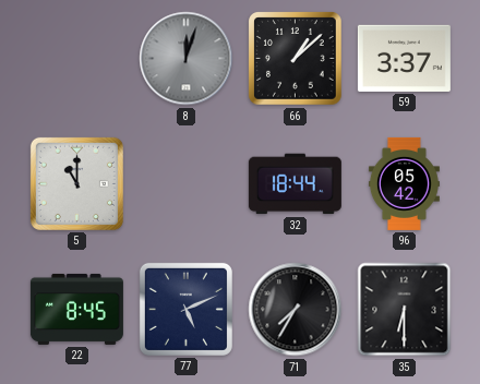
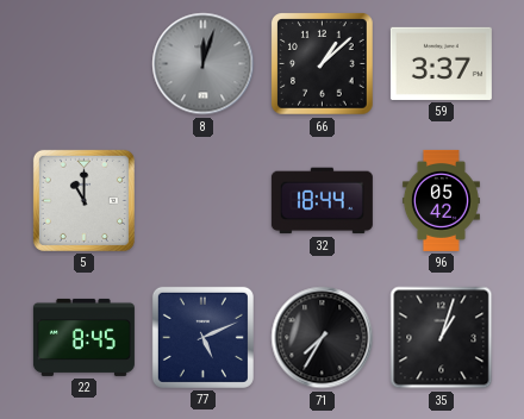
35: 6:30 -> 1:03 (442, 338)
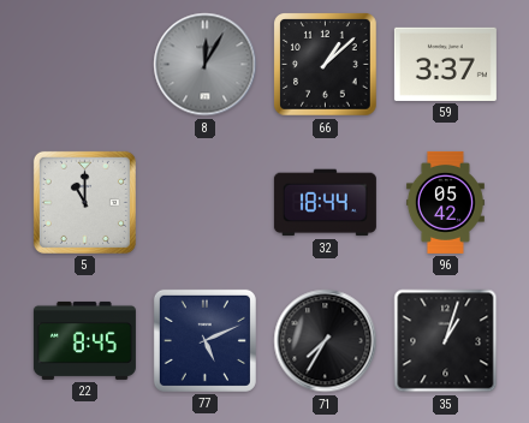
8: 12:03 -> 12:05 (206, 65)
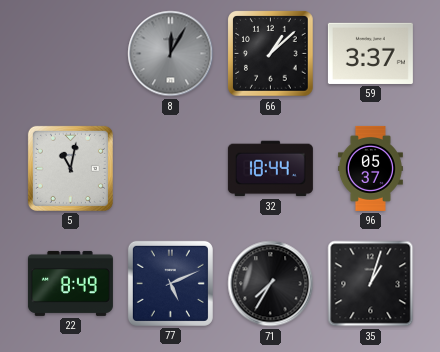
5: 11:00 -> 11:02 (70, 168)
96: 05:42 -> 05:37 (370, 168)
22: 8:45 -> 8:49 (70, 283)
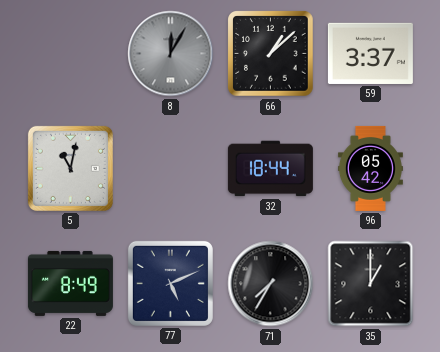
96: 05:37 -> 05:42 (370, 168)
35: 1:03 -> 1:00 (371, 284)
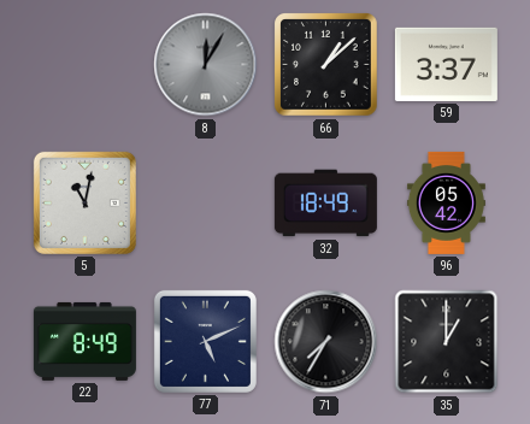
32: 18:44 -> 18:49 (325, 204)
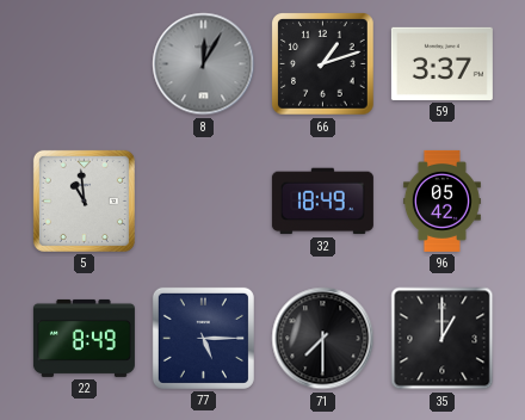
66: 1:08 -> 1:12 (323, 64)
5: 11:02 -> 10:59 (84, 200)
77: 5:11 -> 5:15 (203, 338)
71: 7:35 -> 7:30 (323, 339)
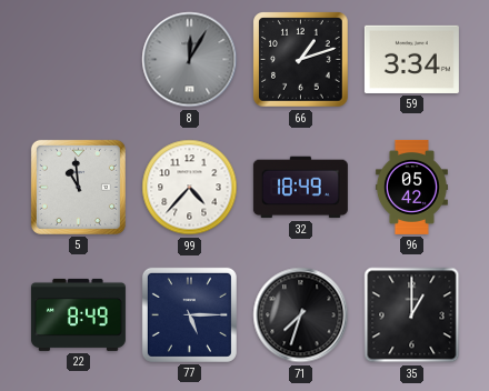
59: 3:37 -> 3:34 (411, 59)
99: none -> 4:37 (190, 188)
71: 7:30 -> 7:33 (301, 315)
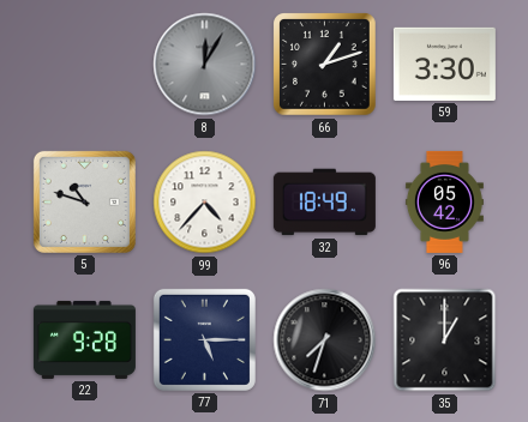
59: 3:34 -> 3:30 (444, 64)
5: 10:59 -> 10:48 (84, 201)
22: 8:49 -> 9:28 (84, 339)
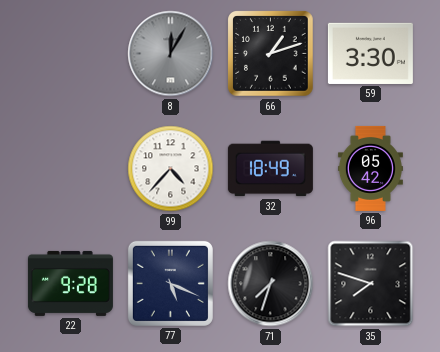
5: 10:48 -> none (84, 201)
77: 5:15 -> 5:19 (170, 283)
35: 1:00 -> 7:48 (371, 284)
